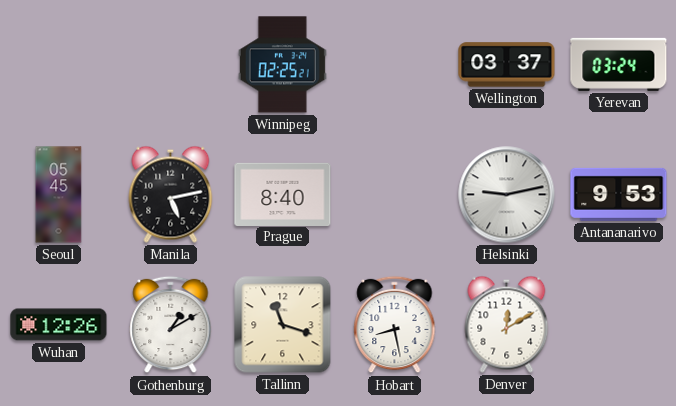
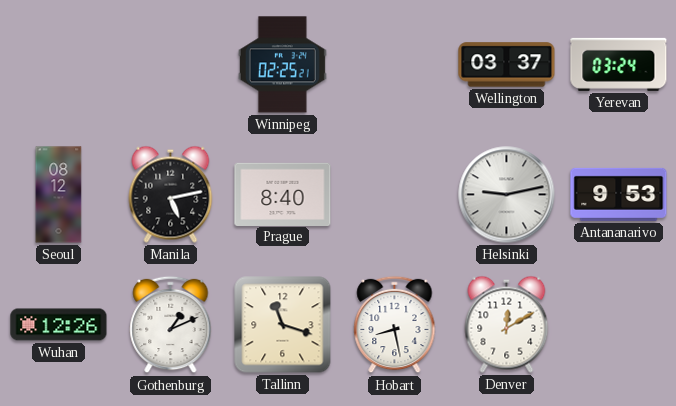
Seoul: 05:45 -> 08:12 (59, 195)
Gothenburg: 1:10 -> 1:11 (171, 325)
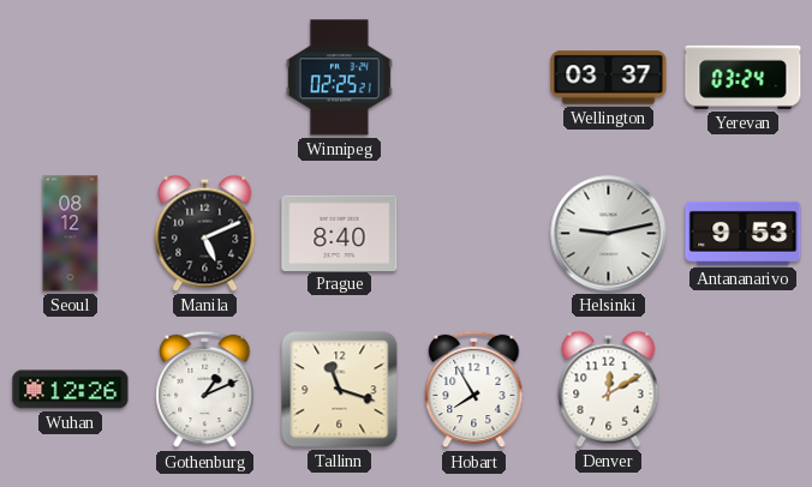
Manila: 5:13 -> 5:11 (205, 233)
Hobart: 8:28 -> 7:55 (474, 390)
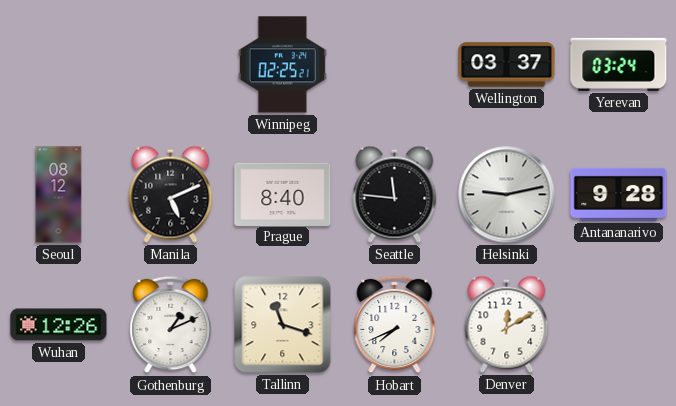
Seattle: none -> 11:46 (395, 194)
Antananarivo: 9:53 -> 9:28 (619, 194)
Hobart: 7:55 -> 7:41 (395, 325)
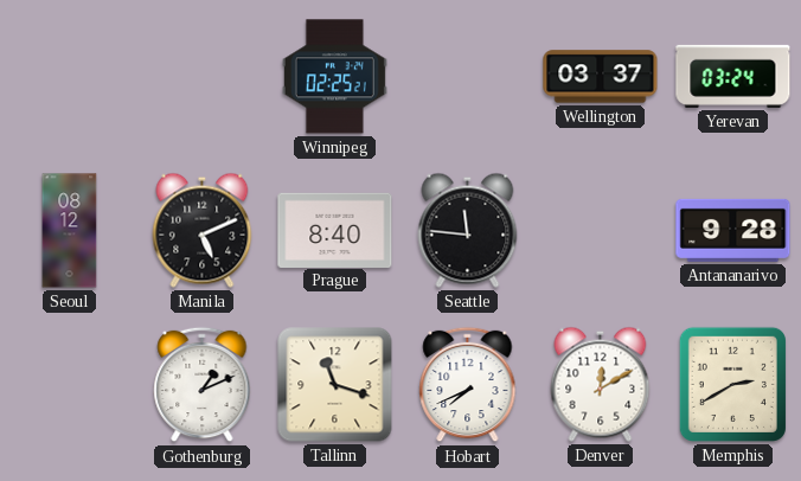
Helsinki: 9:13 -> none (507, 195)
Wuhan: 12:26 -> none (59, 325)
Memphis: none -> 2:40 (732, 384)
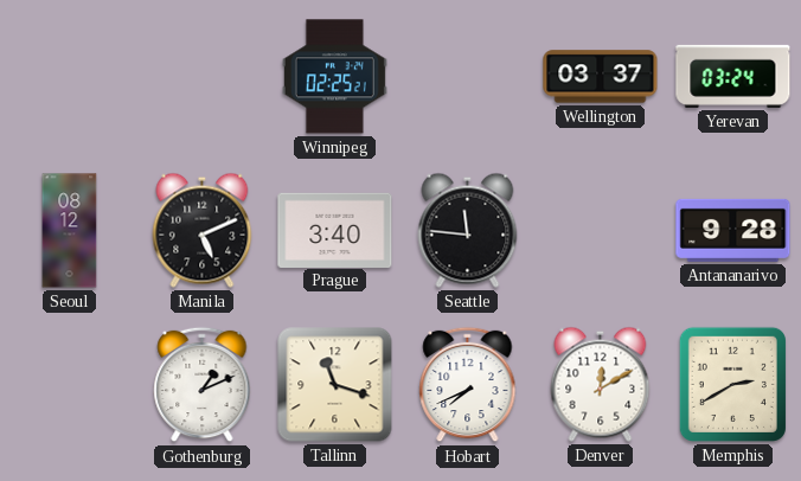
Prague: 8:40 -> 3:40 (335, 230)
